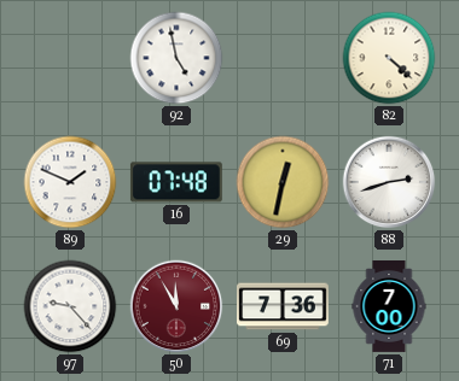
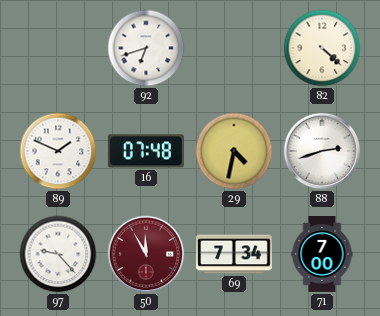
92: 4:58 -> 6:42 (146, 48)
29: 12:32 -> 4:32 (234, 151)
69: 7:36 -> 7:34 (235, 254)
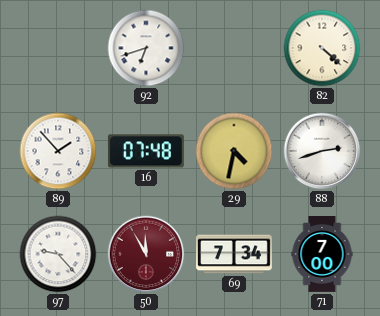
89: 1:49 -> 1:53 (58, 151)
